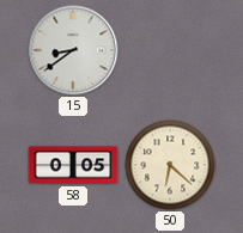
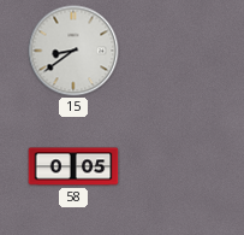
50: 6:22 -> none (170, 165)
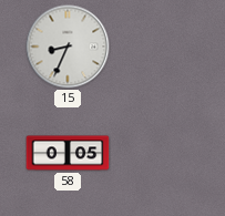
15: 8:39 -> 8:34 (68, 47)
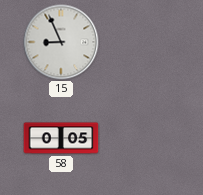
15: 8:34 -> 8:56 (61, 42)
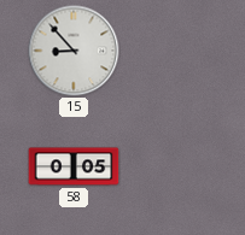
15: 8:56 -> 8:53 (74, 51)
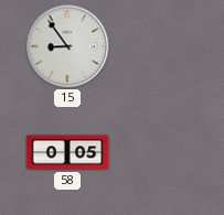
15: 8:53 -> 8:54 (67, 46)
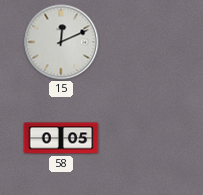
15: 8:54 -> 12:11 (61, 42)
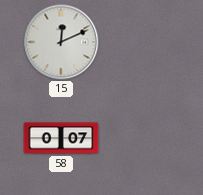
58: 0:05 -> 0:07 (61, 138)
